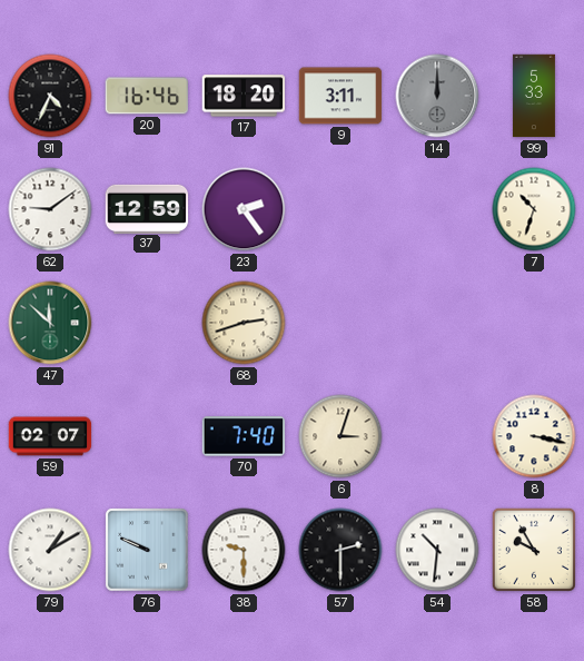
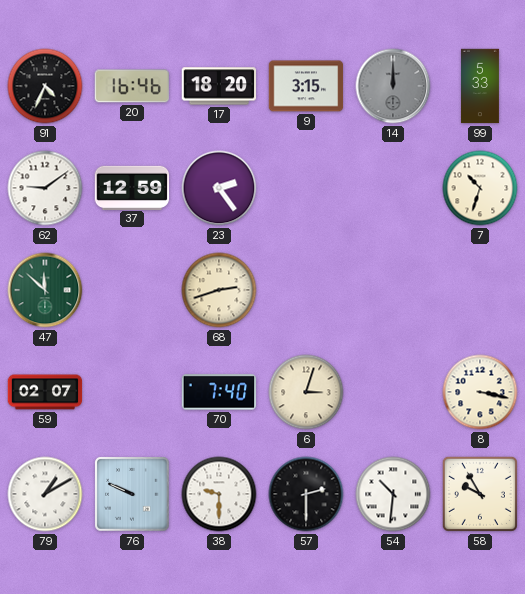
9: 3:11 -> 3:15 (306, 86)
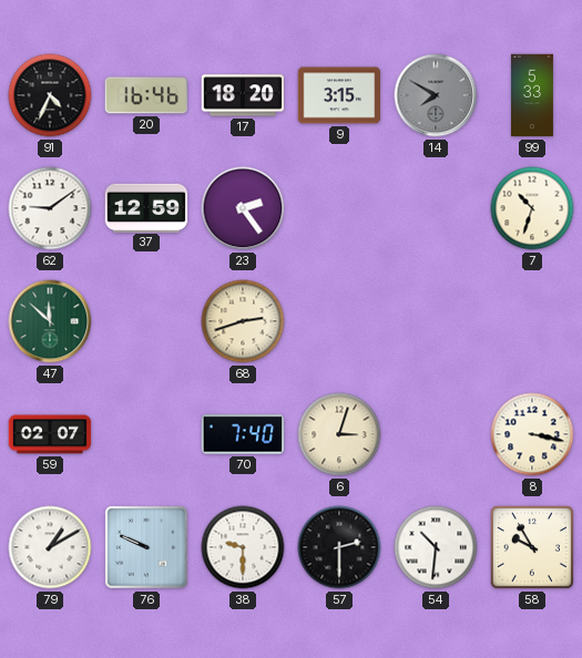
14: 12:00 -> 7:50 (436, 95)
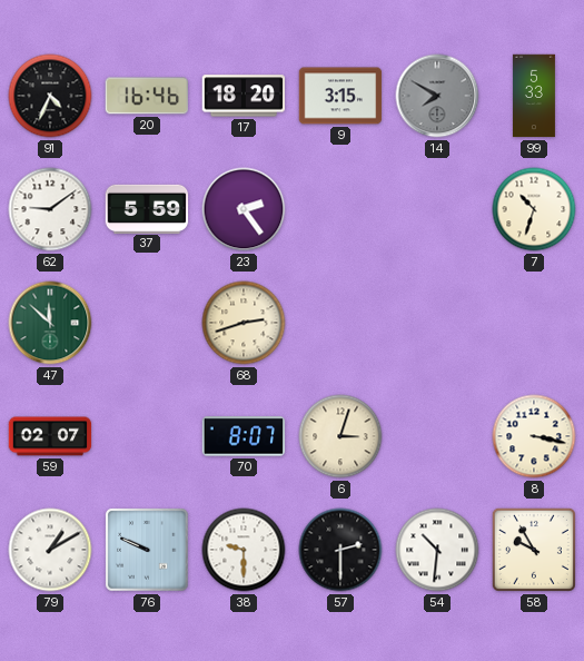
37: 12:59 -> 5:59 (147, 208)
70: 7:40 -> 8:07 (244, 436)
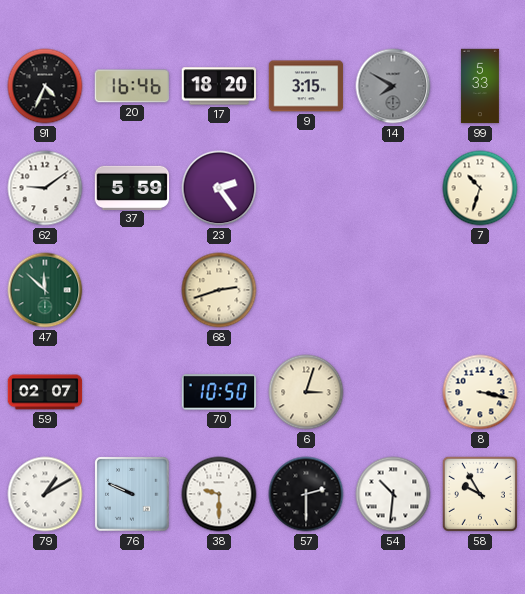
70: 8:07 -> 10:50 (219, 392)
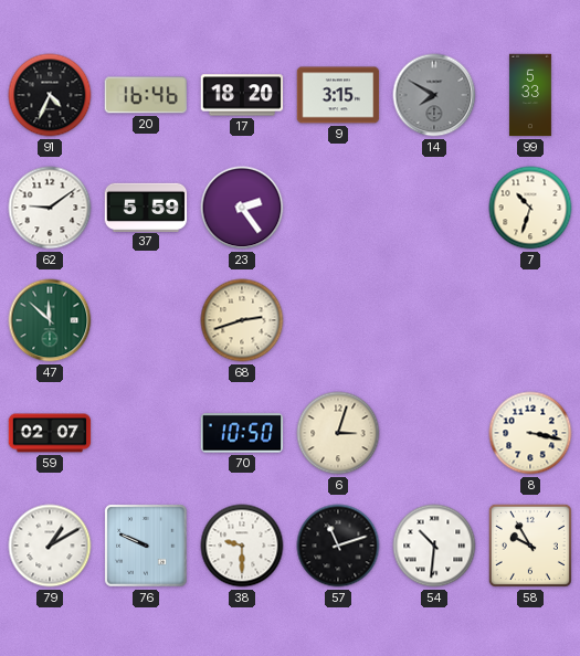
57: 2:30 -> 11:12 (338, 546)
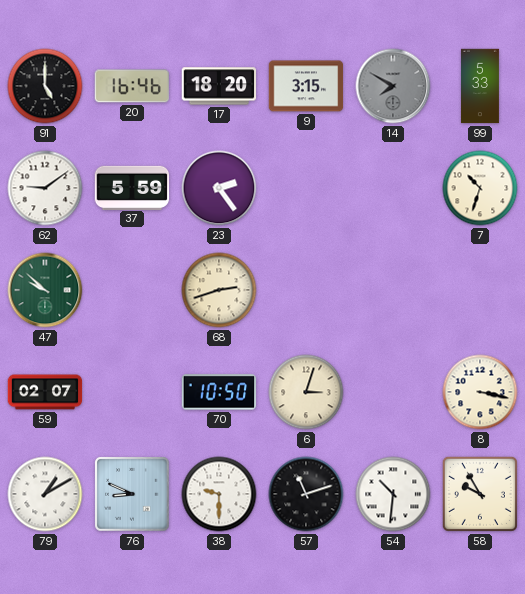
91: 4:34 -> 5:00 (45, 86)
47: 11:52 -> 9:52 (45, 290)
76: 9:49 -> 8:49 (132, 494)
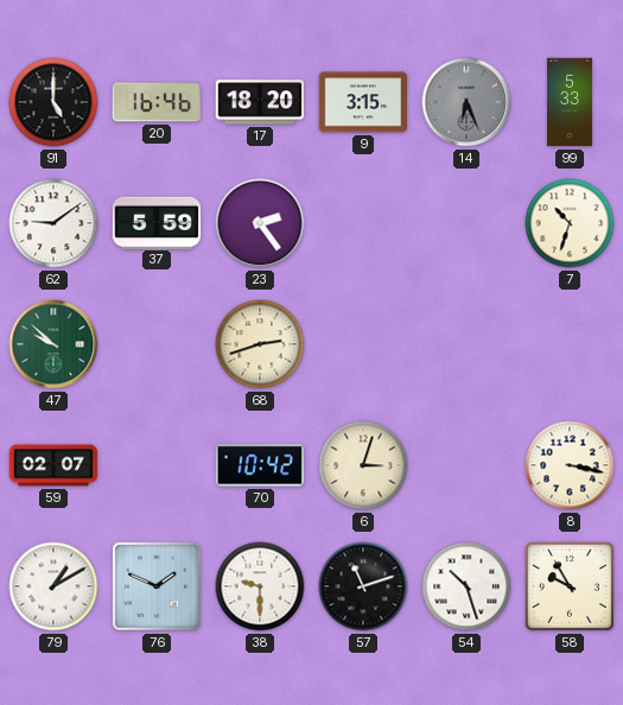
14: 7:50 -> 6:26 (466, 102)
70: 10:50 -> 10:42 (260, 465)
76: 8:49 -> 1:49 (157, 586)
54: 10:31 -> 10:27 (466, 586)
